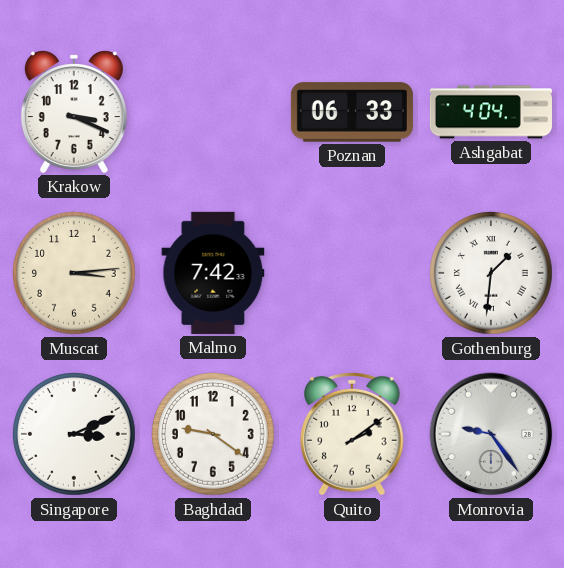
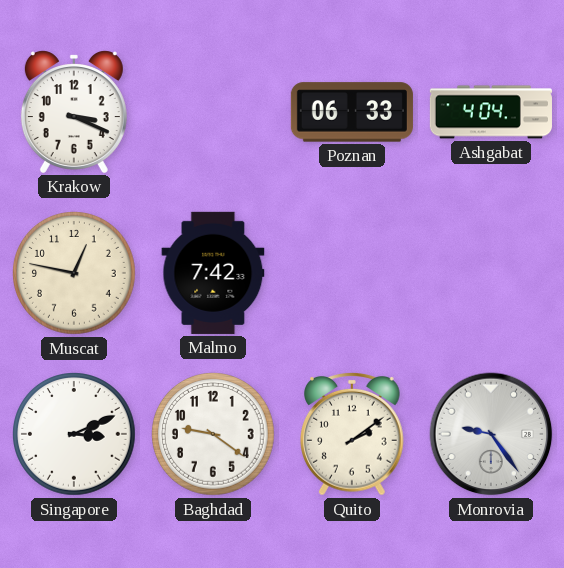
Muscat: 3:14 -> 12:47 (75, 274)
Gothenburg: 1:31 -> none (492, 274)
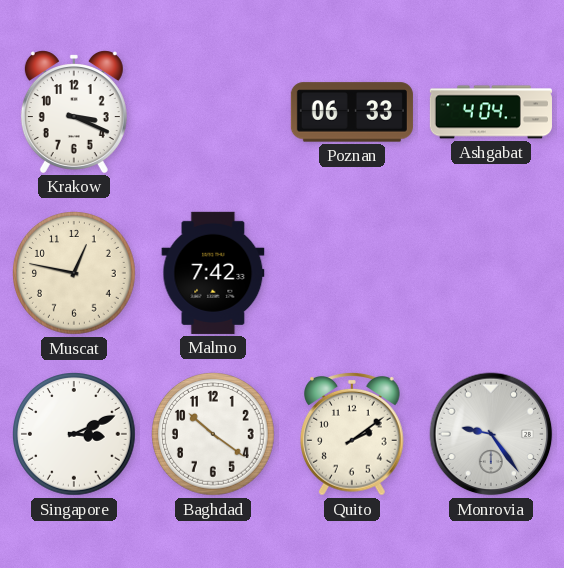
Baghdad: 9:21 -> 10:21 (214, 435)
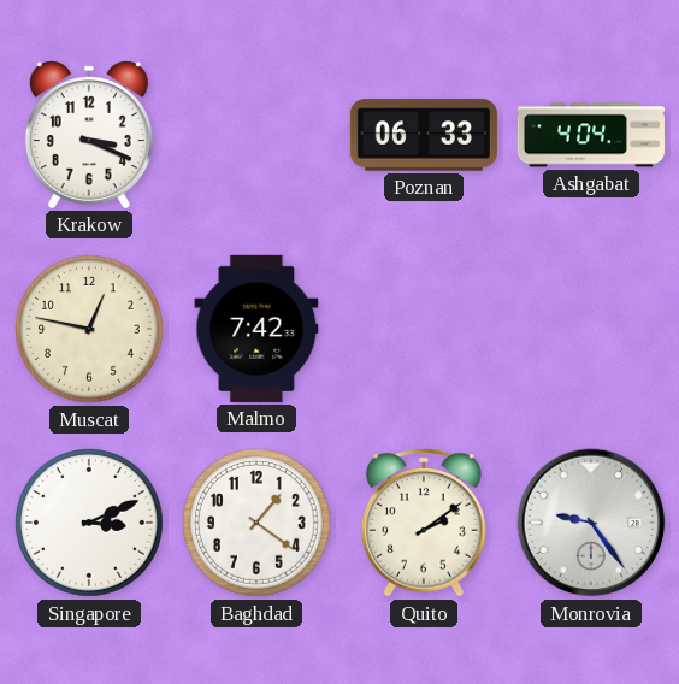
Baghdad: 10:21 -> 1:21 (258, 524)
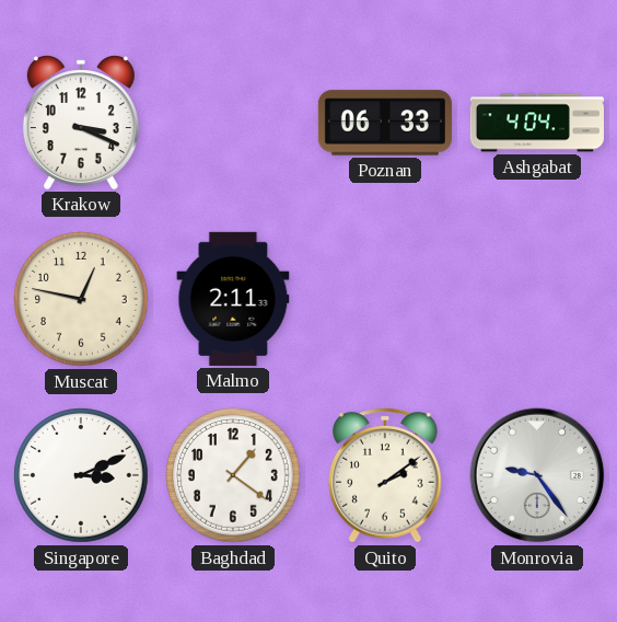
Malmo: 7:42 -> 2:11 (233, 299)
